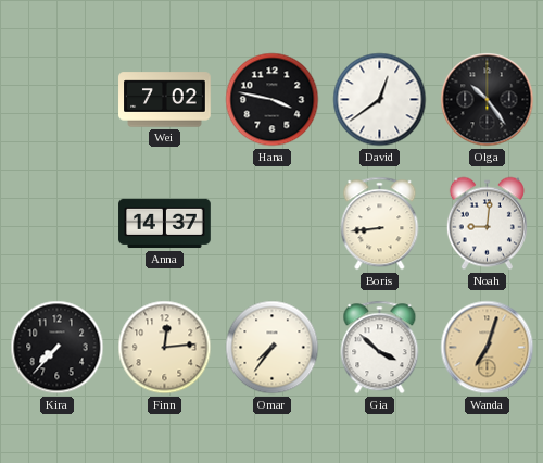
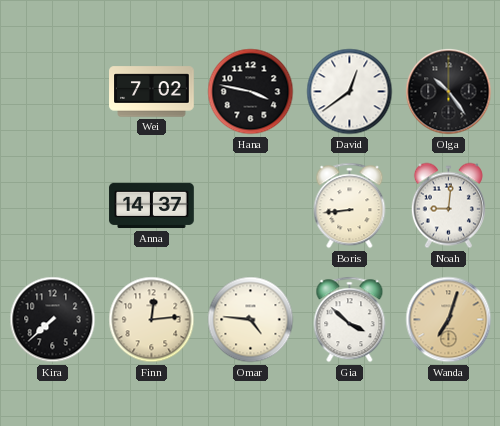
Kira: 7:37 -> 7:38 (53, 320)
Omar: 7:36 -> 4:46 (251, 320)
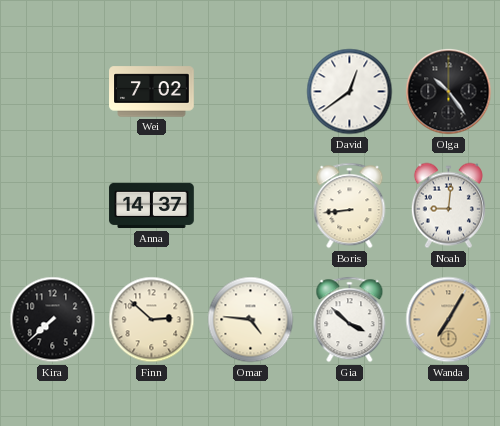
Hana: 3:47 -> none (251, 92)
Finn: 12:14 -> 2:52 (152, 320)
Wanda: 7:03 -> 7:05 (449, 320)
